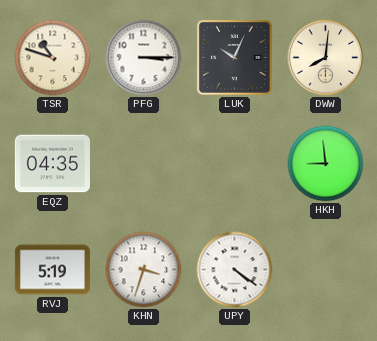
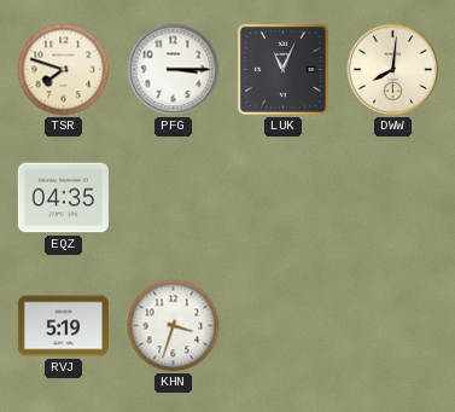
TSR: 10:48 -> 7:48 (64, 70)
LUK: 10:04 -> 11:04 (284, 70)
HKH: 8:59 -> none (326, 164)
UPY: 4:21 -> none (235, 270)
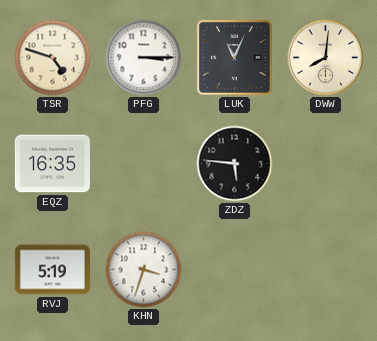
TSR: 7:48 -> 4:48 (53, 58)
EQZ: 04:35 -> 16:35 (52, 164)
ZDZ: none -> 5:46 (235, 164)
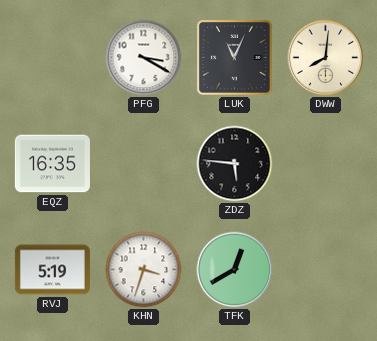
TSR: 4:48 -> none (53, 58)
PFG: 3:15 -> 3:20 (144, 58)
TFK: none -> 12:40 (235, 270)
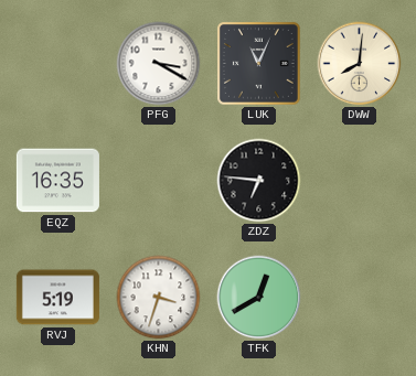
ZDZ: 5:46 -> 6:46 (259, 181)
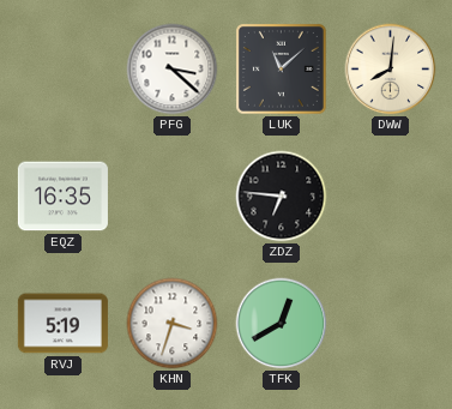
PFG: 3:20 -> 3:22 (173, 70)
LUK: 11:04 -> 11:08 (282, 70)
